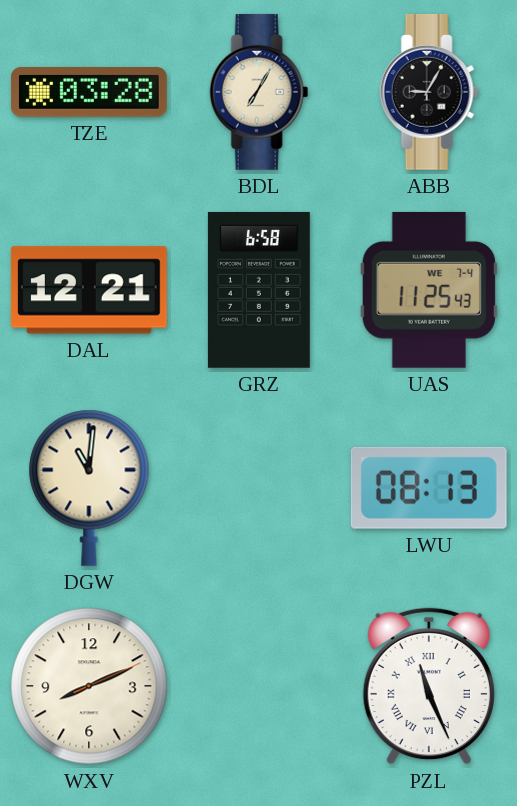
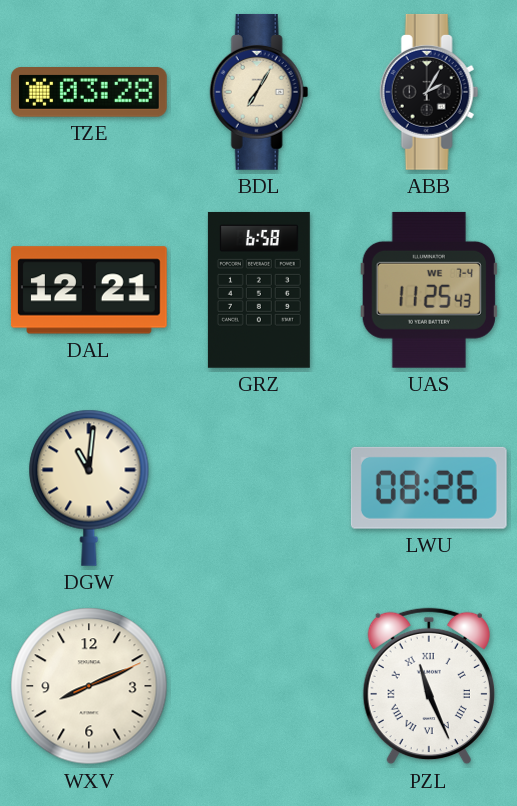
ABB: 9:05 -> 2:05 (429, 92)
LWU: 08:13 -> 08:26 (429, 488)
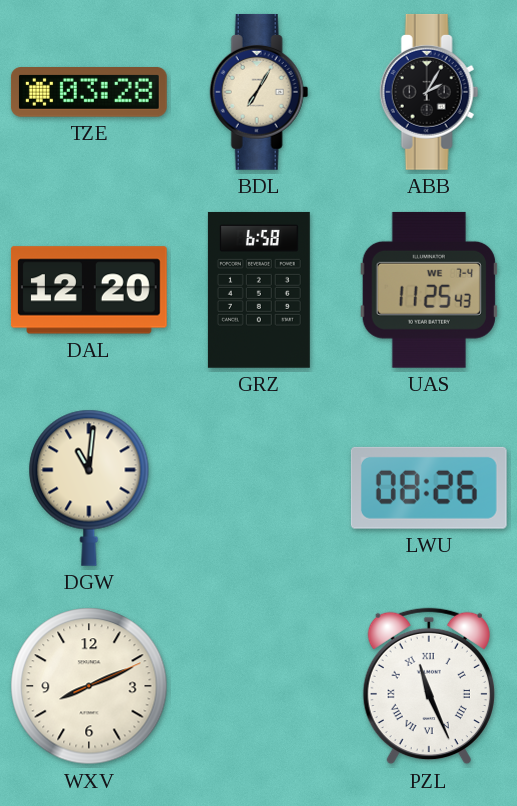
DAL: 12:21 -> 12:20 (89, 290)
